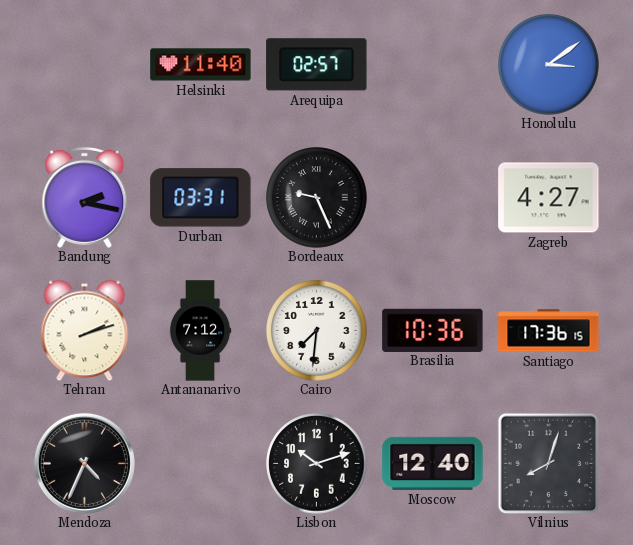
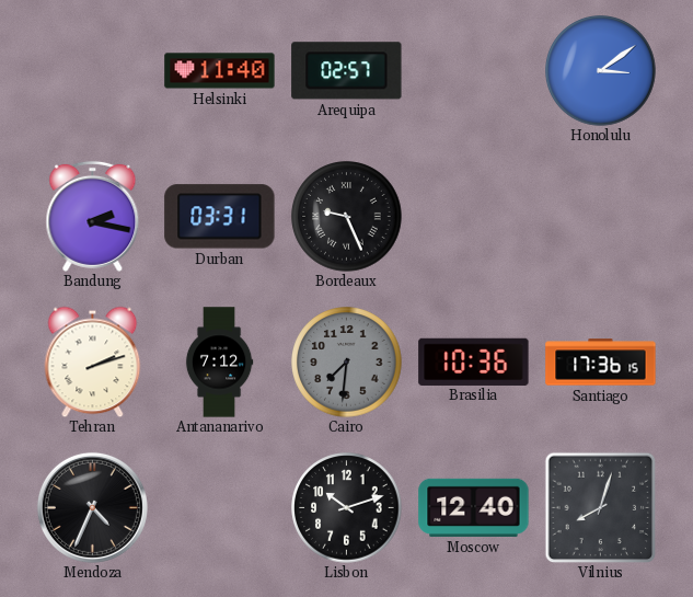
Zagreb: 4:27 -> none (549, 198)
Cairo dial: white -> grey (347, 363)
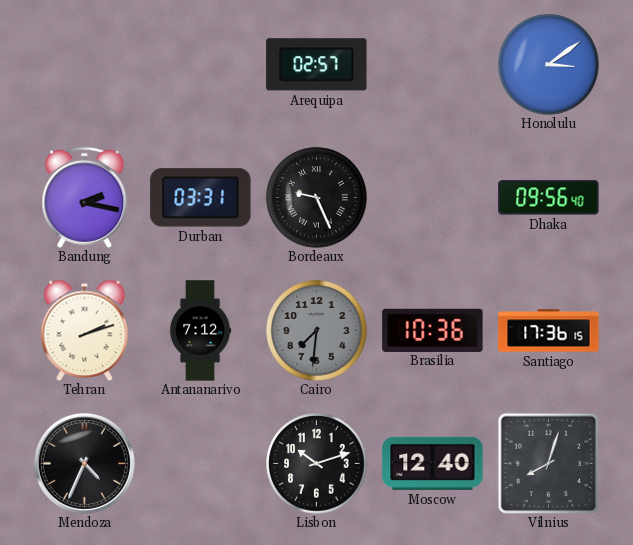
Helsinki: 11:40 -> none (220, 71)
Dhaka: none -> 09:56 (549, 198)
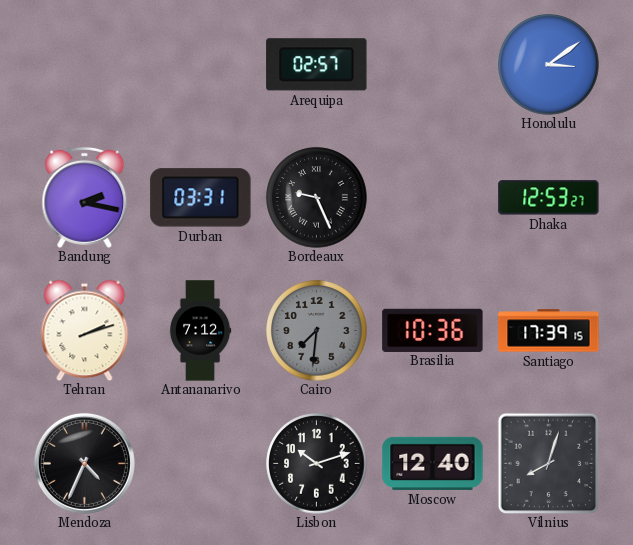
Dhaka: 09:56 -> 12:53 (549, 198)
Santiago: 17:36 -> 17:39 (549, 331)
